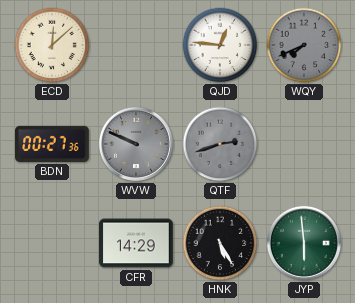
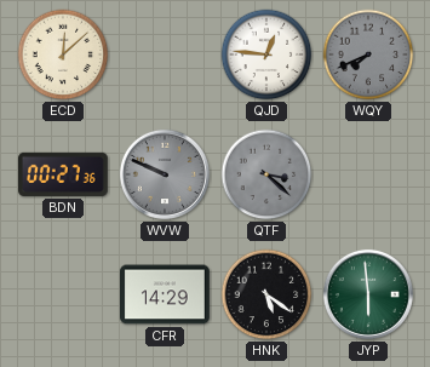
QTF: 2:42 -> 3:22 (266, 174)
HNK: 5:25 -> 5:21 (266, 294)
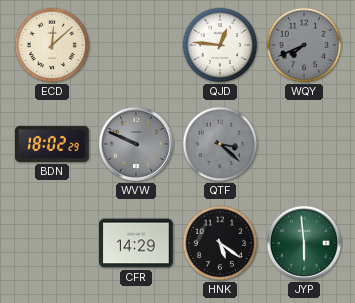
BDN: 00:27 -> 18:02 (53, 144)
